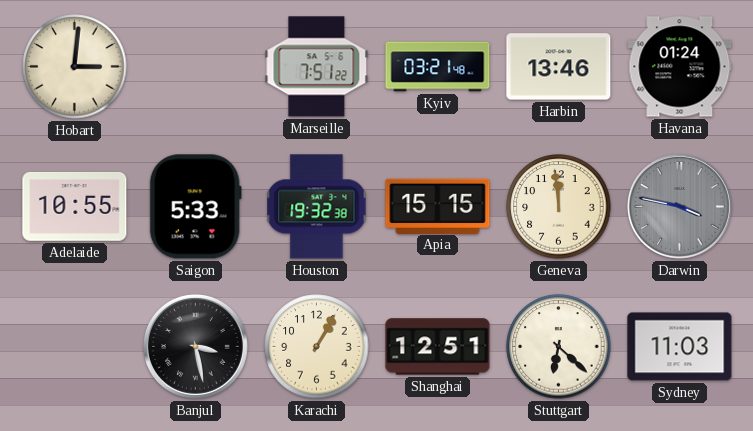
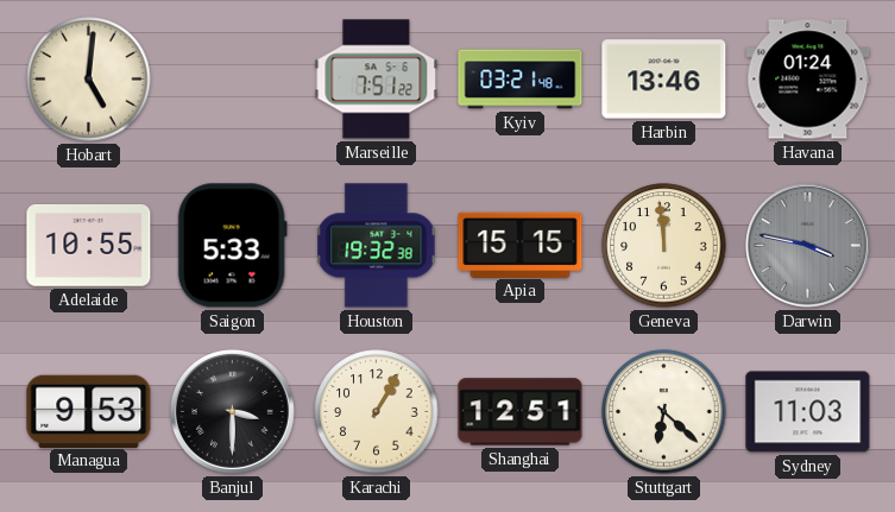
Hobart: 3:01 -> 5:01 (89, 80)
Managua: none -> 9:53 (89, 411)
Banjul: 3:28 -> 3:30 (232, 411)
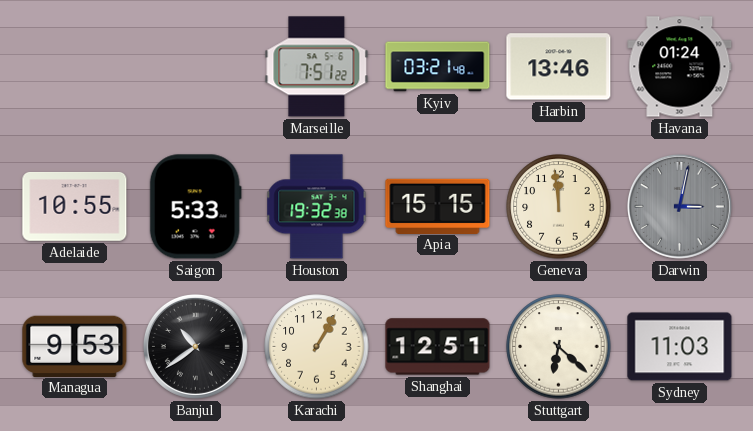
Hobart: 5:01 -> none (89, 80)
Darwin: 3:47 -> 3:02 (679, 206)
Banjul: 3:30 -> 10:39 (195, 346)
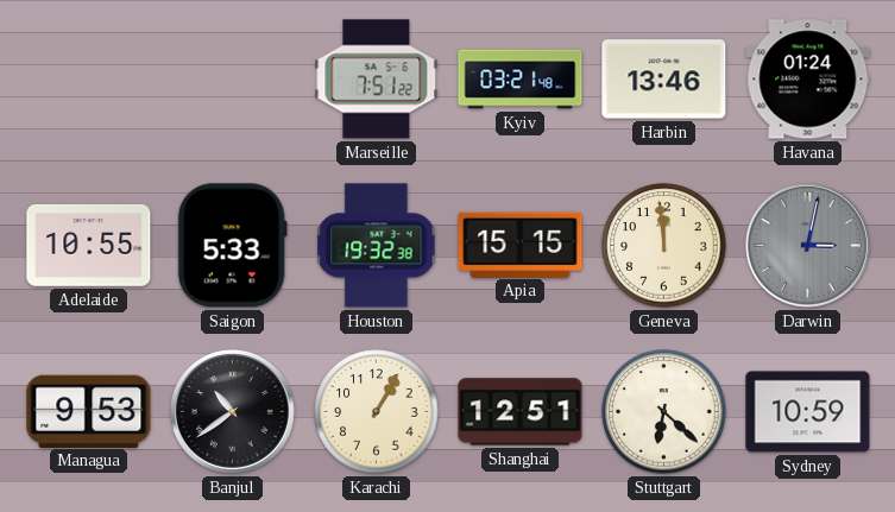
Sydney: 11:03 -> 10:59 (808, 412)
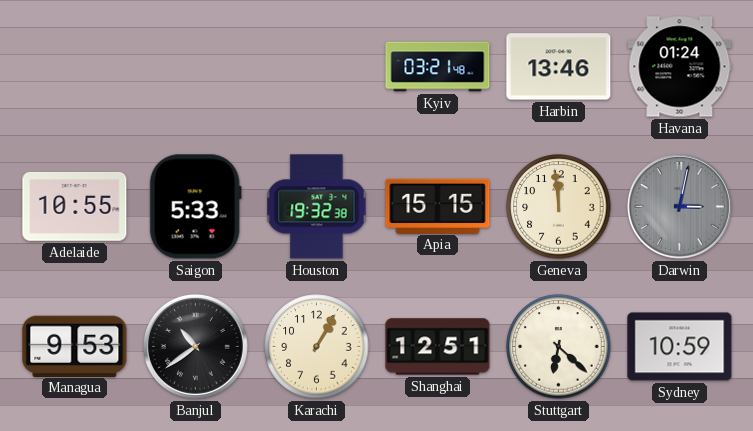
Marseille: 7:51 -> none (377, 80)
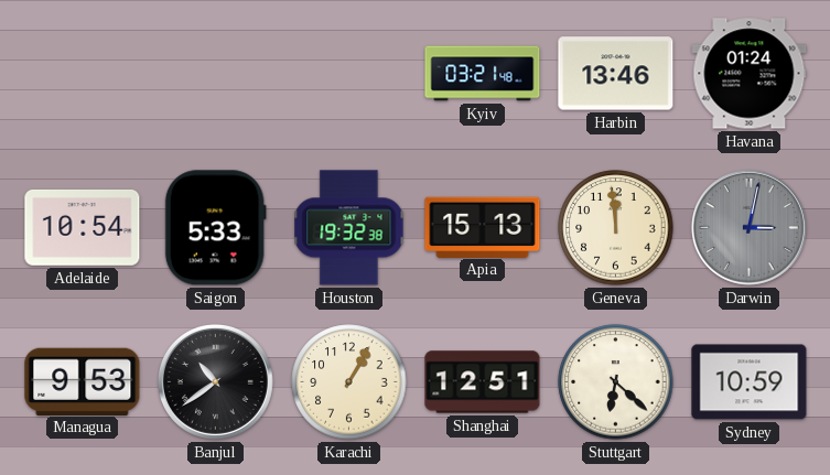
Adelaide: 10:55 -> 10:54 (83, 228)
Apia: 15:15 -> 15:13 (483, 227)
